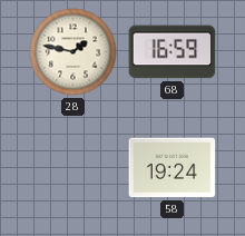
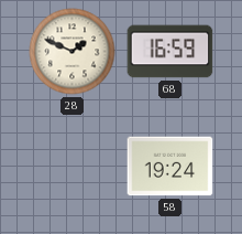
28: 1:47 -> 1:49 (73, 52)
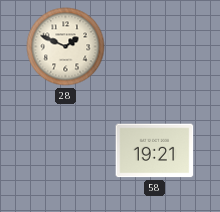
68: 16:59 -> none (170, 52)
58: 19:24 -> 19:21 (155, 151)
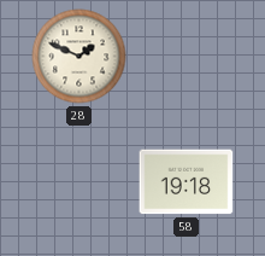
58: 19:21 -> 19:18 (187, 182)
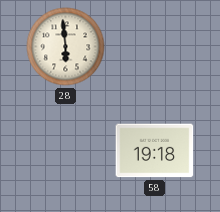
28: 1:49 -> 5:59 (66, 47)
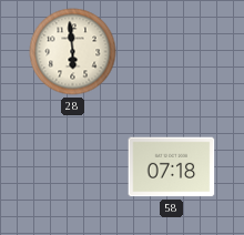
58: 19:18 -> 07:18 (172, 167)
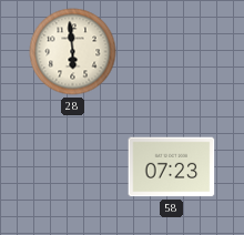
58: 07:18 -> 07:23 (172, 167)
